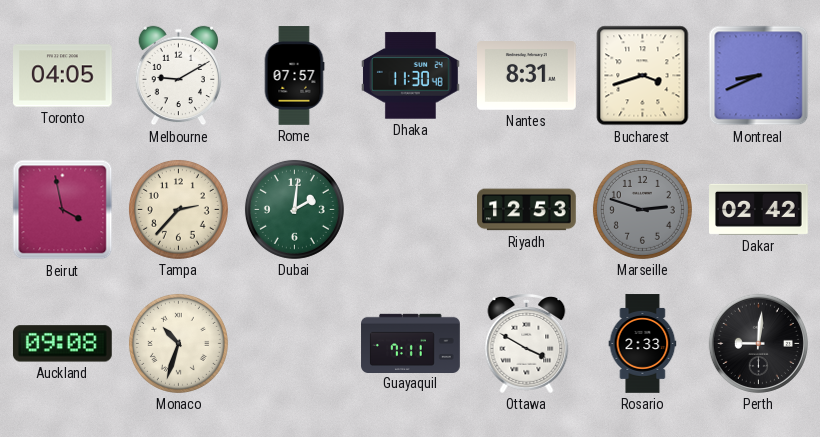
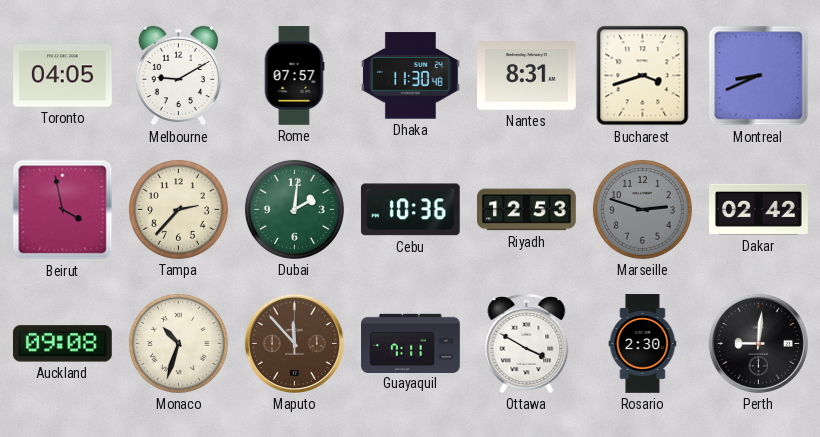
Cebu: none -> 10:36 (410, 210)
Maputo: none -> 11:53 (294, 343)
Rosario: 2:33 -> 2:30 (643, 344)
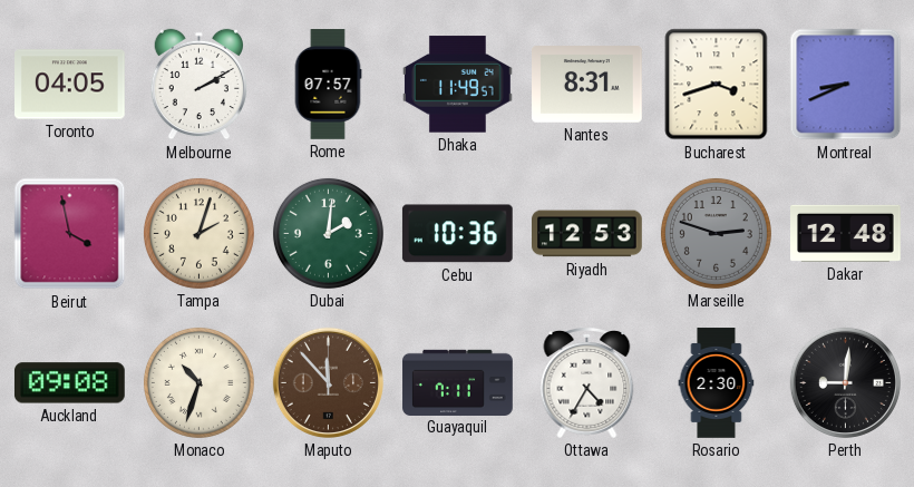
Melbourne: 9:10 -> 2:10 (198, 85)
Dhaka: 11:30 -> 11:49 (457, 85)
Tampa: 2:37 -> 2:03 (198, 233)
Dakar: 02:42 -> 12:48 (846, 233)
Ottawa: 3:50 -> 4:35 (587, 383)
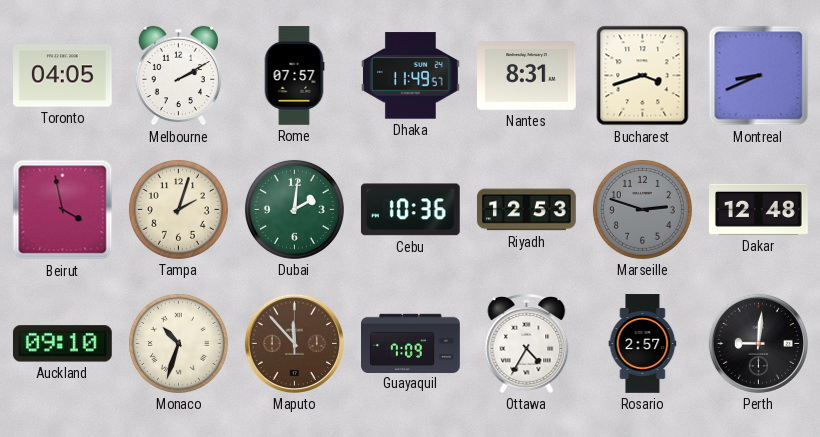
Auckland: 09:08 -> 09:10 (62, 344)
Guayaquil: 7:11 -> 7:09 (411, 343)
Rosario: 2:30 -> 2:57 (643, 344)
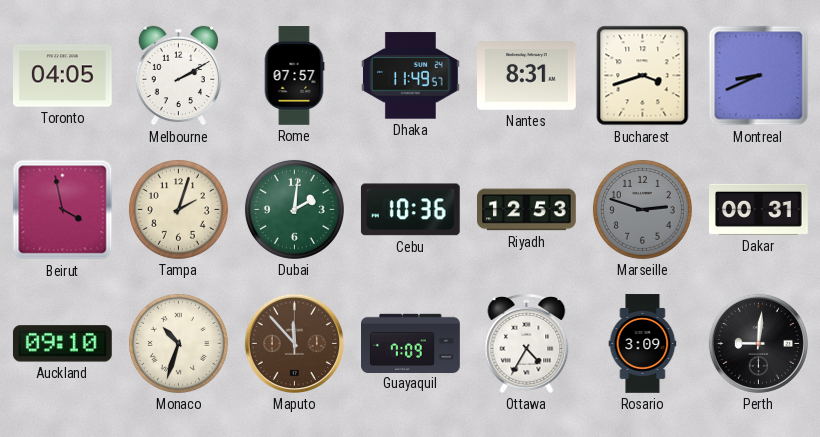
Dakar: 12:48 -> 00:31 (759, 209)
Rosario: 2:57 -> 3:09 (643, 344)
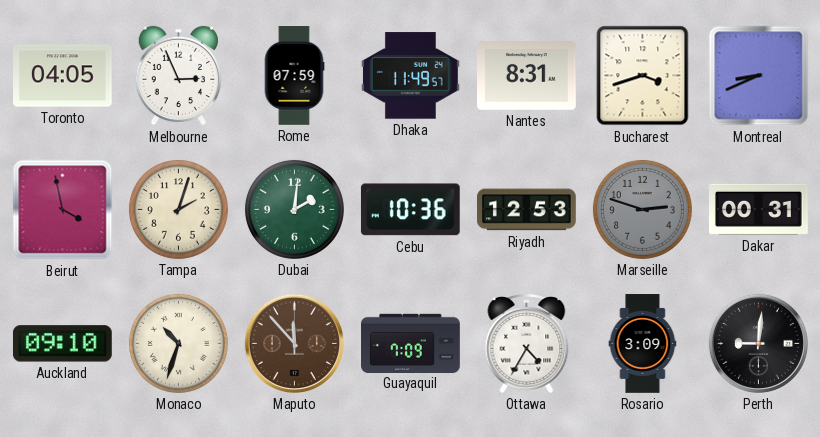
Melbourne: 2:10 -> 2:56 (178, 76)
Rome: 07:57 -> 07:59 (294, 76)
